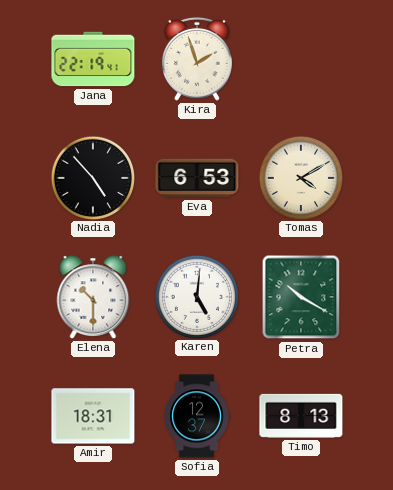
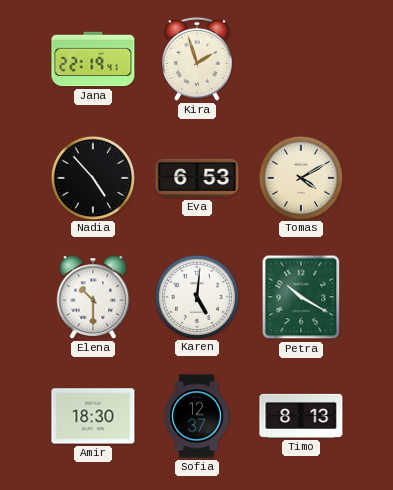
Amir: 18:31 -> 18:30 (93, 416)
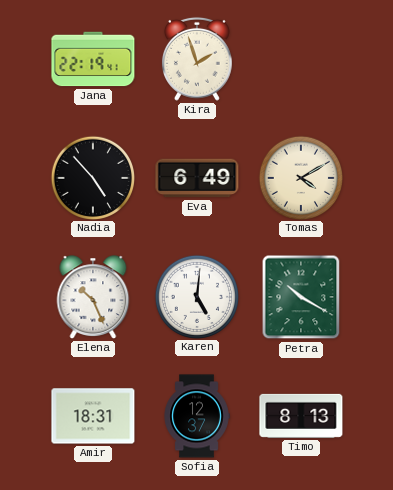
Eva: 6:53 -> 6:49 (197, 178)
Elena: 10:30 -> 10:26 (93, 297)
Amir: 18:30 -> 18:31 (93, 416)
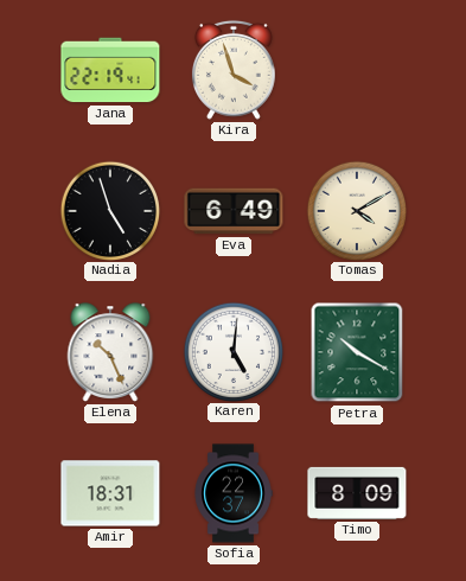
Kira: 1:57 -> 3:57 (234, 70)
Nadia: 4:53 -> 4:57 (109, 210)
Sofia: 12:37 -> 22:37 (234, 493)
Timo: 8:13 -> 8:09 (357, 493)
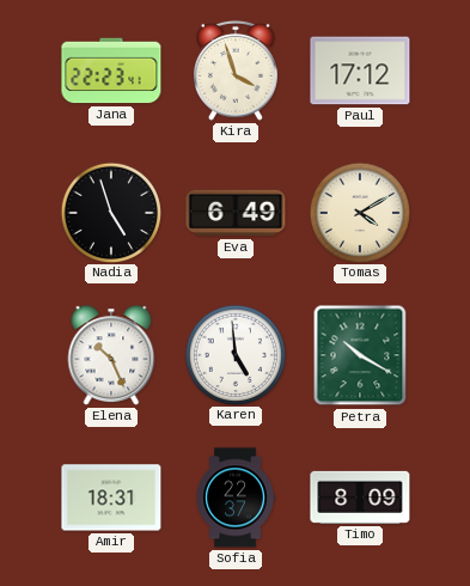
Jana: 22:19 -> 22:23 (111, 71)
Paul: none -> 17:12 (360, 71)
Karen: 5:01 -> 4:59 (234, 354)
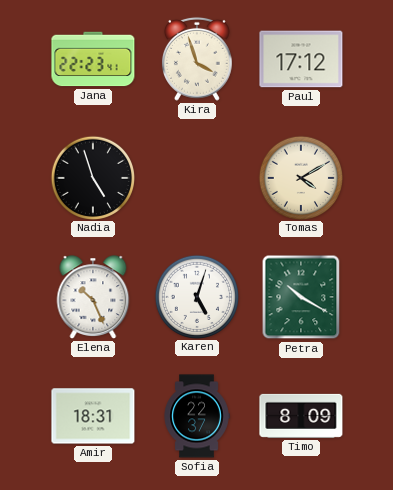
Eva: 6:49 -> none (236, 213)
Karen: 4:59 -> 5:03 (196, 296)
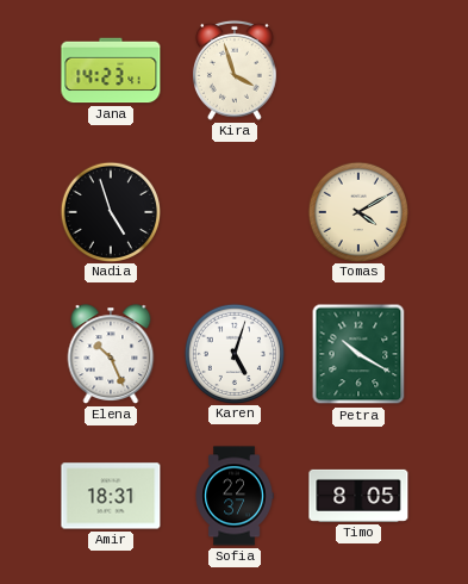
Jana: 22:23 -> 14:23 (111, 70)
Paul: 17:12 -> none (301, 59)
Timo: 8:09 -> 8:05 (358, 496)
